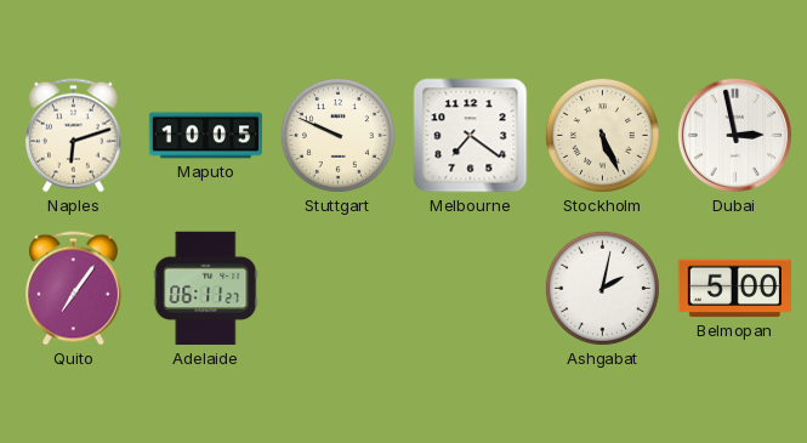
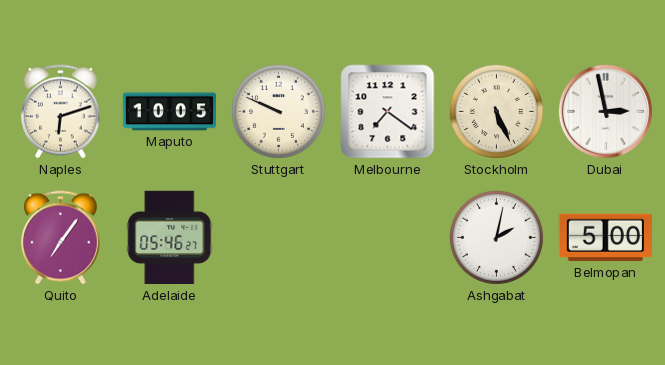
Adelaide: 06:11 -> 05:46 (170, 238)
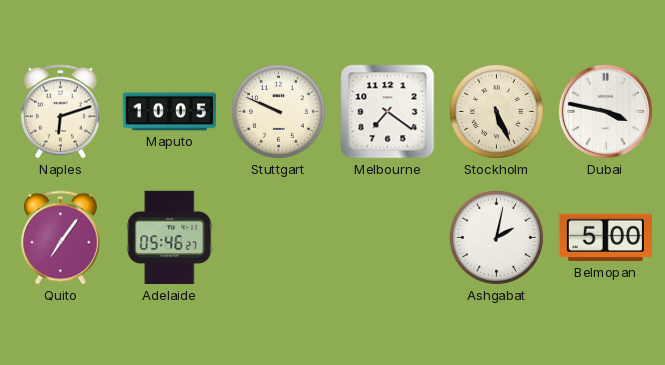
Dubai: 2:58 -> 3:47 (605, 111)
